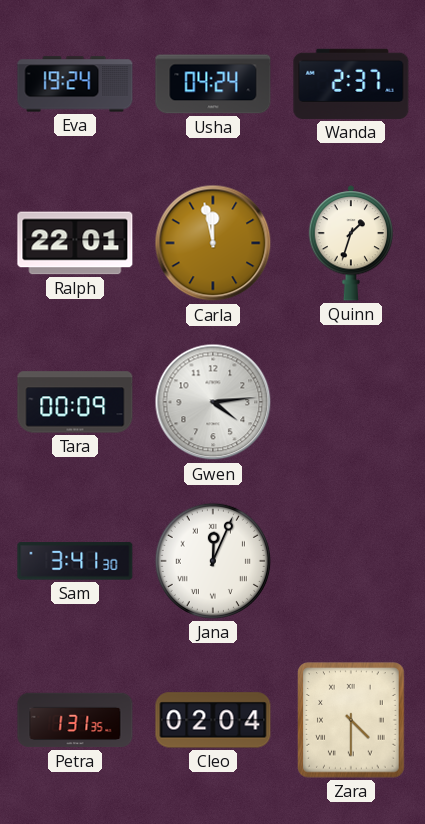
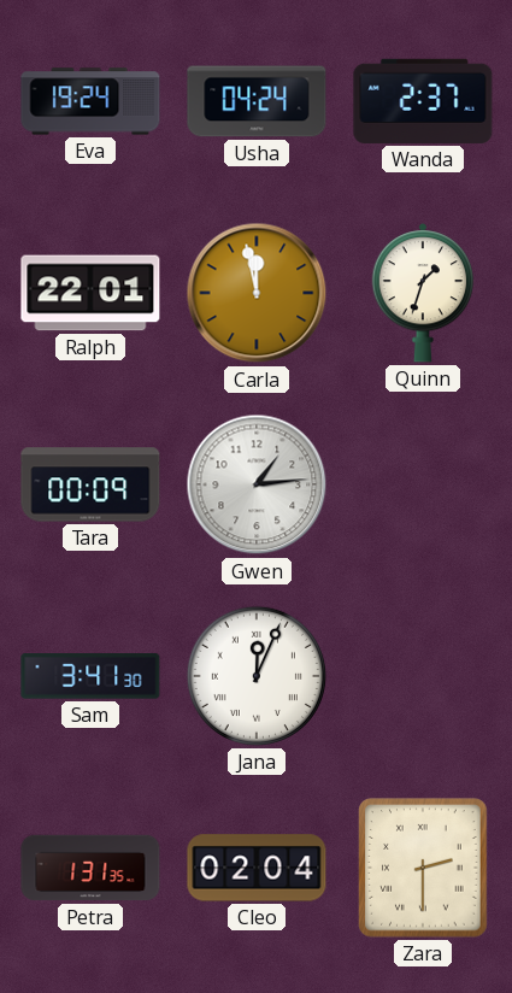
Gwen: 4:14 -> 1:14 (257, 484)
Zara: 4:30 -> 2:30 (423, 868)
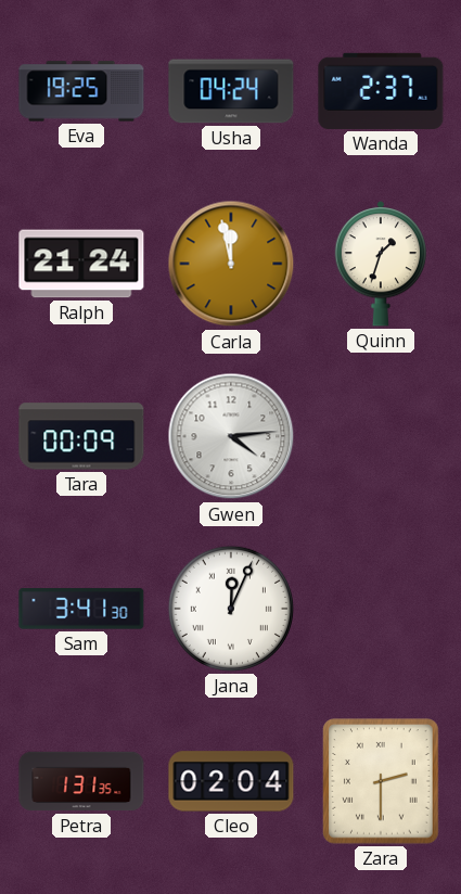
Eva: 19:24 -> 19:25 (81, 91)
Ralph: 22:01 -> 21:24 (81, 264)
Gwen: 1:14 -> 4:14 (231, 436)
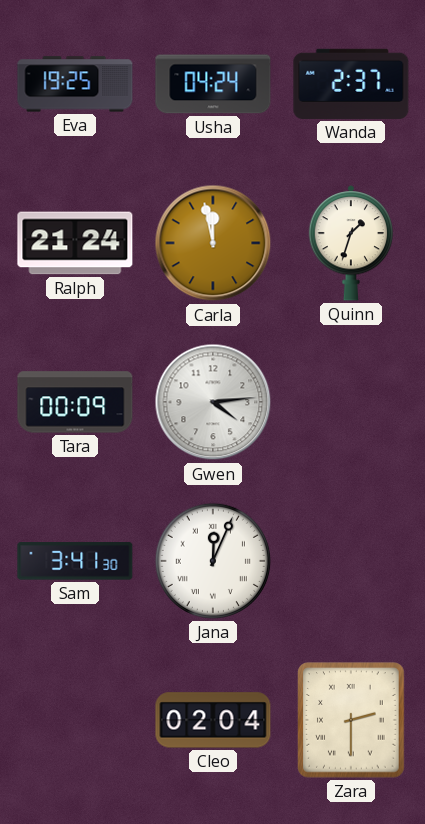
Petra: 1:31 -> none (81, 781)
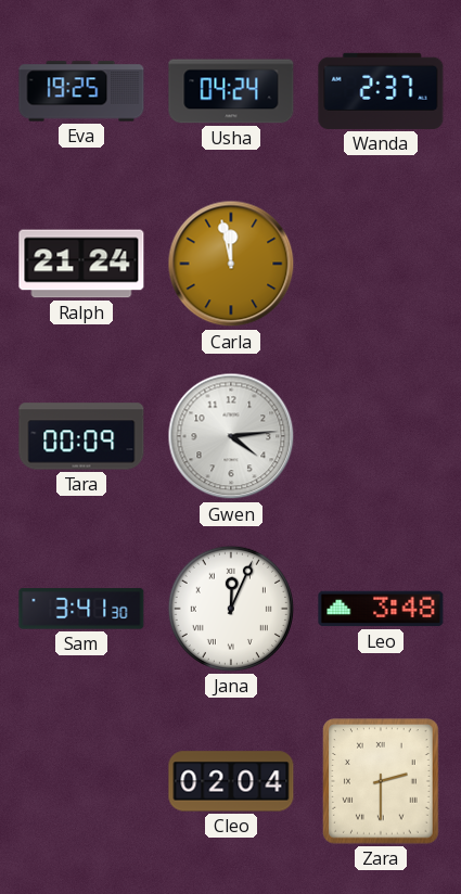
Quinn: 1:33 -> none (351, 243)
Leo: none -> 3:48 (381, 609)
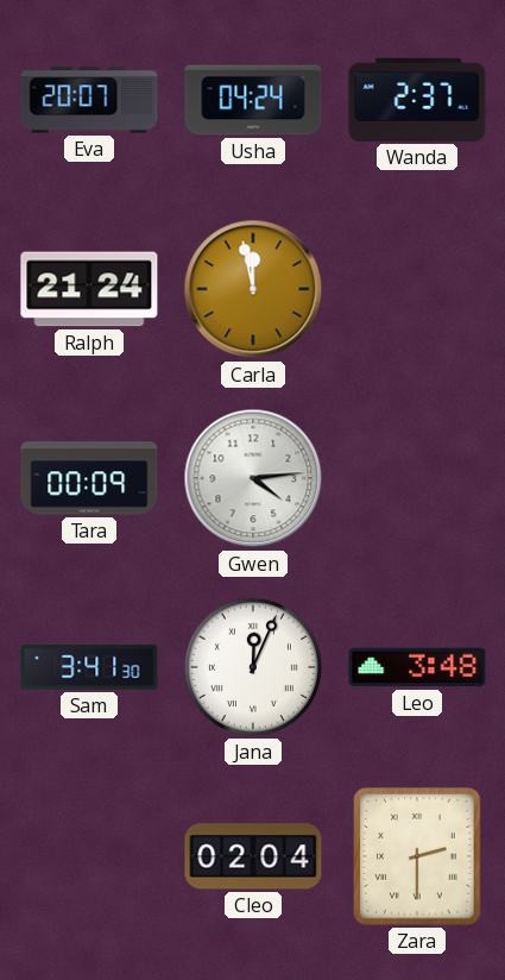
Eva: 19:25 -> 20:07 (89, 100)
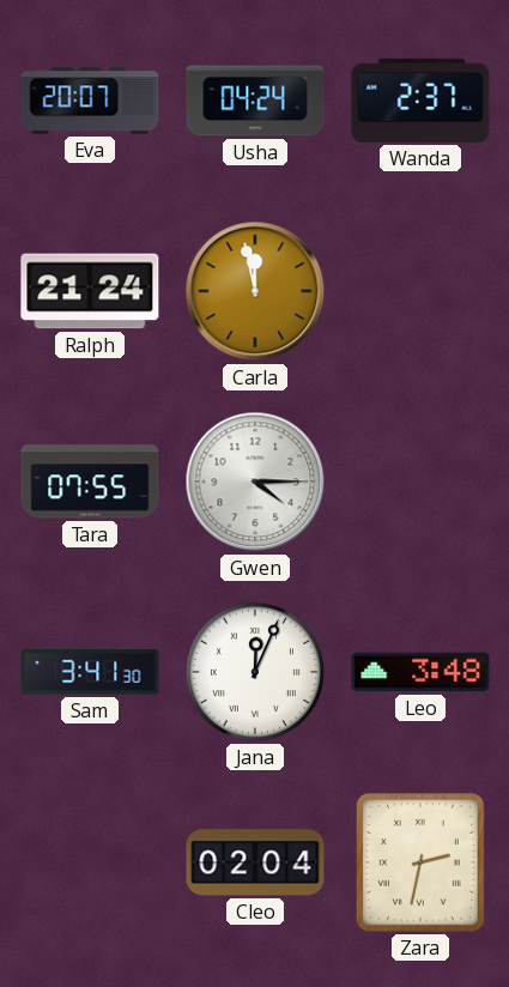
Tara: 00:09 -> 07:55 (90, 482)
Gwen: 4:14 -> 4:15 (255, 482)
Zara: 2:30 -> 2:32 (420, 862)
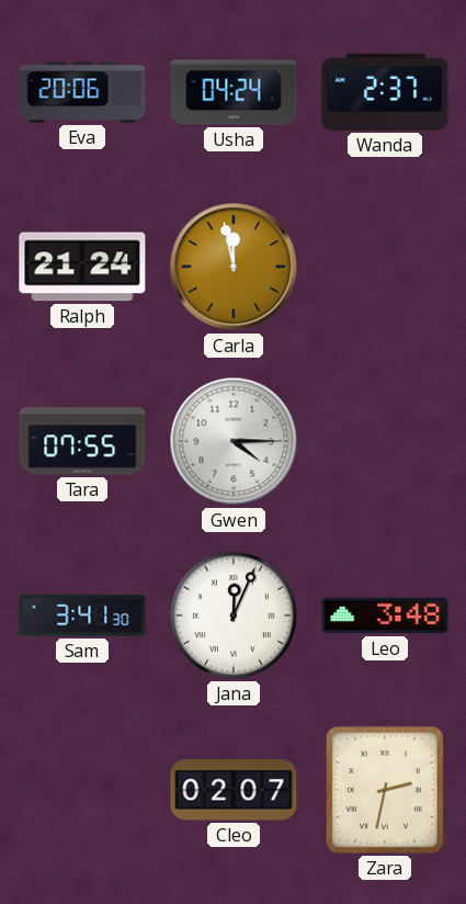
Eva: 20:07 -> 20:06 (82, 92)
Cleo: 02:04 -> 02:07 (234, 790)
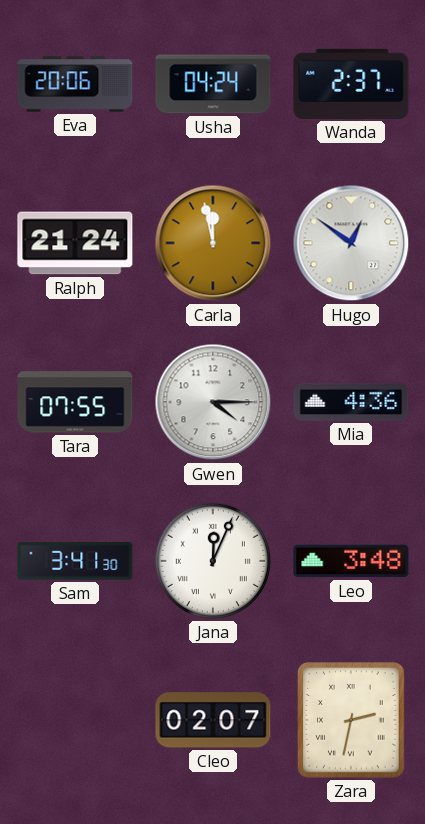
Hugo: none -> 12:51 (351, 243)
Mia: none -> 4:36 (351, 402)
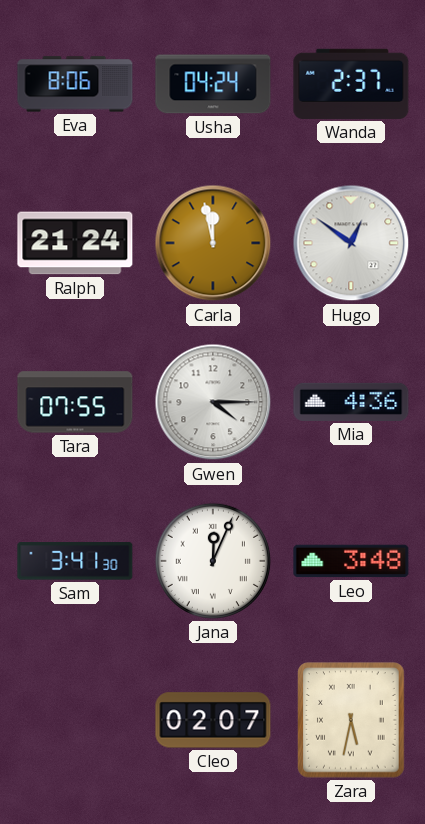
Eva: 20:06 -> 8:06 (75, 84)
Zara: 2:32 -> 5:32 (351, 720)
